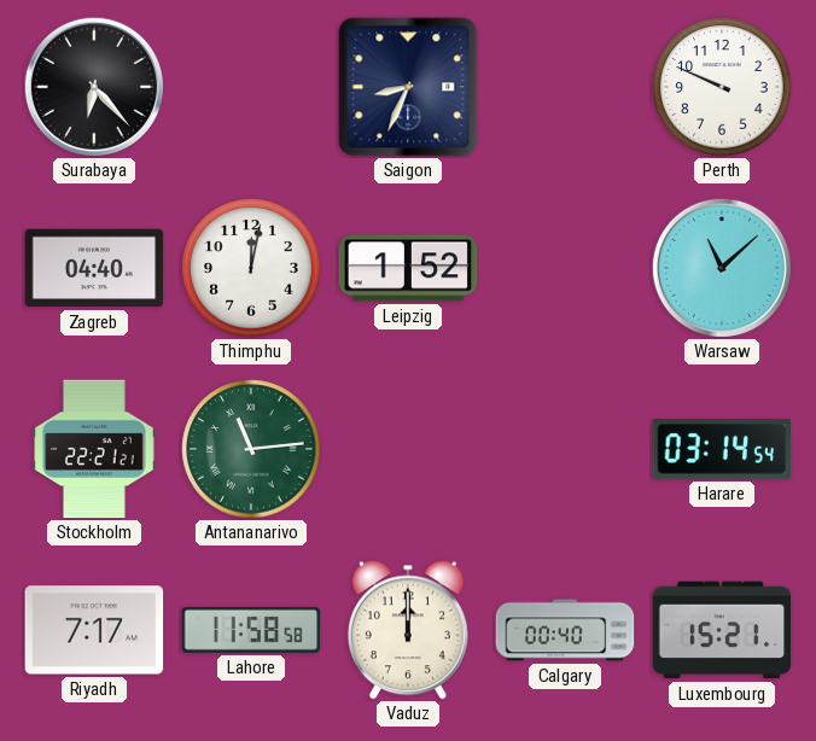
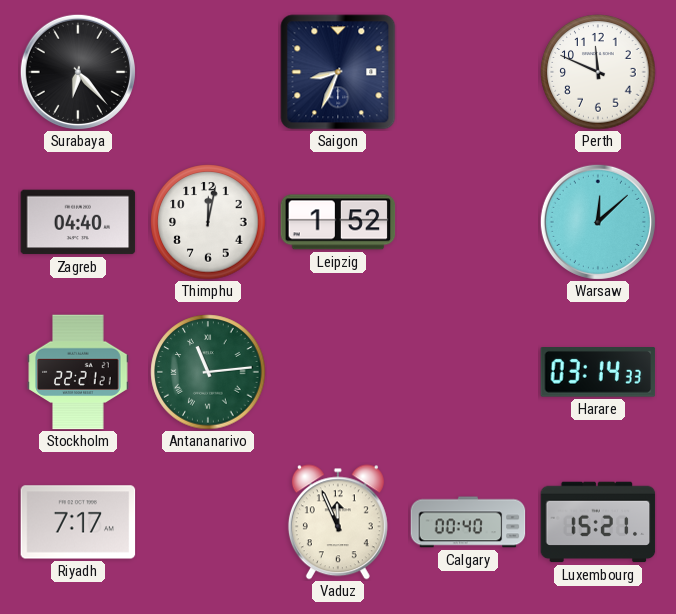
Perth: 9:49 -> 11:49 (598, 72)
Warsaw: 11:08 -> 12:08 (598, 222)
Harare: 03:14:54 -> 03:14:33 (598, 373)
Lahore: 11:58 -> none (251, 630)
Vaduz: 12:00 -> 11:56 (338, 522)
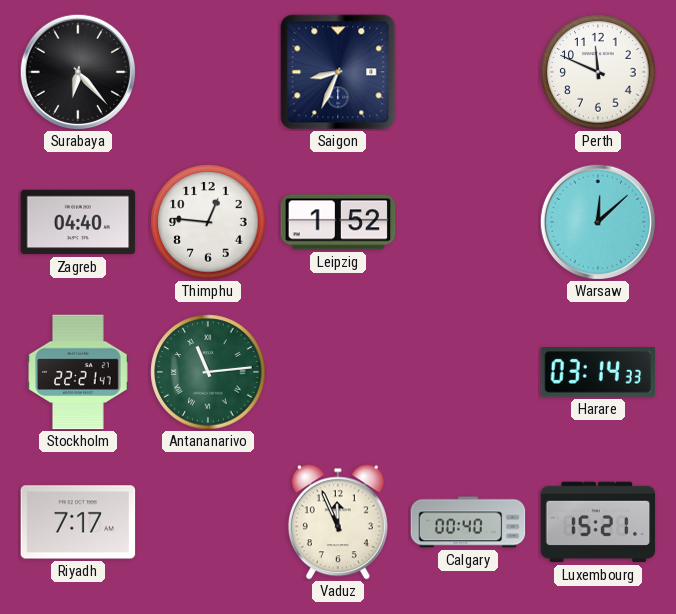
Thimphu: 12:02 -> 12:46 (208, 222)
Stockholm: 22:21:21 -> 22:21:47 (78, 372)
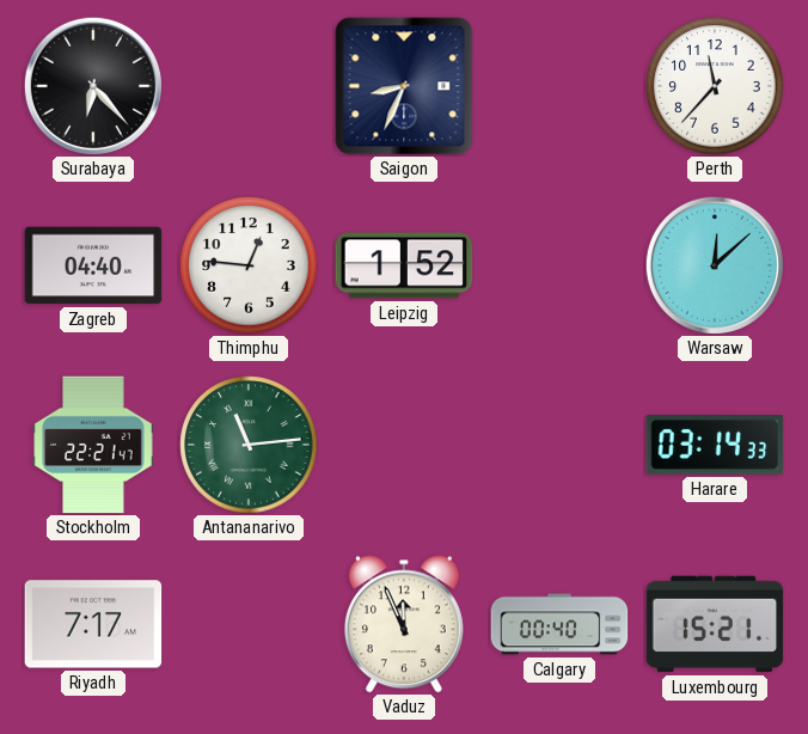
Perth: 11:49 -> 11:37 (715, 86)
